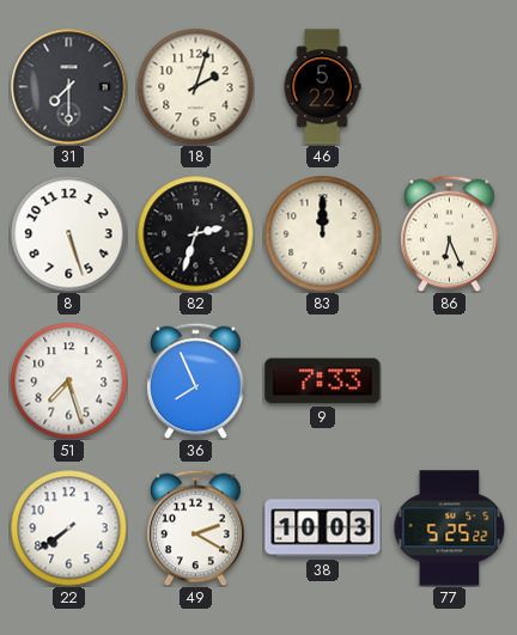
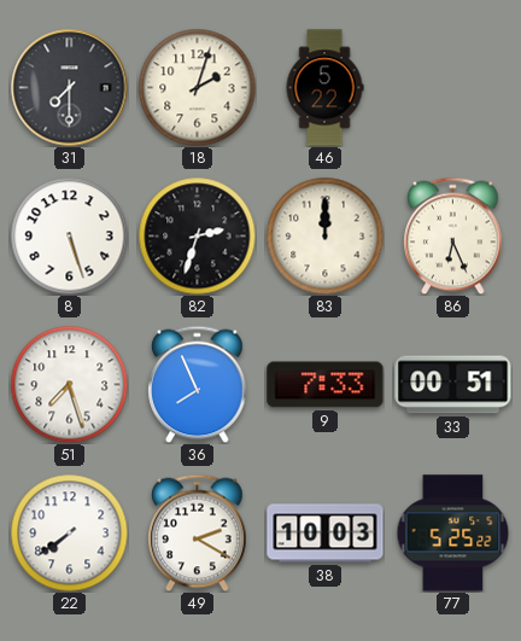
33: none -> 00:51 (453, 385)
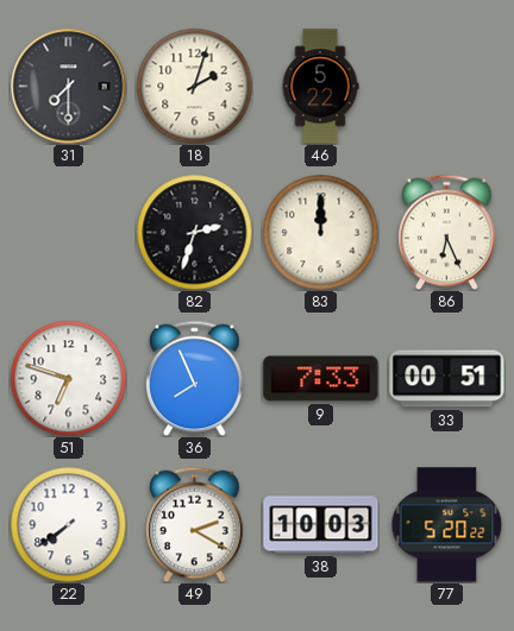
8: 5:27 -> none (69, 235)
51: 7:27 -> 6:48 (68, 378)
77: 5:25 -> 5:20 (447, 525)
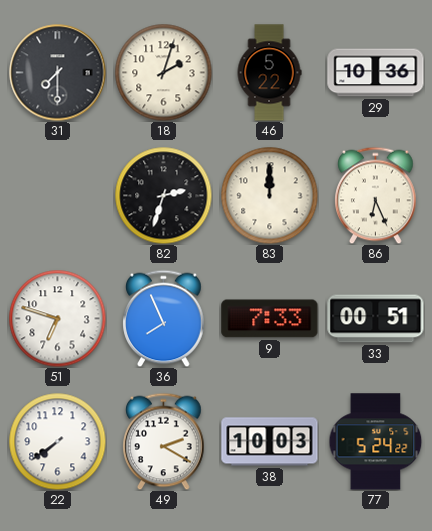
29: none -> 10:36 (376, 73)
77: 5:20 -> 5:24 (376, 442)
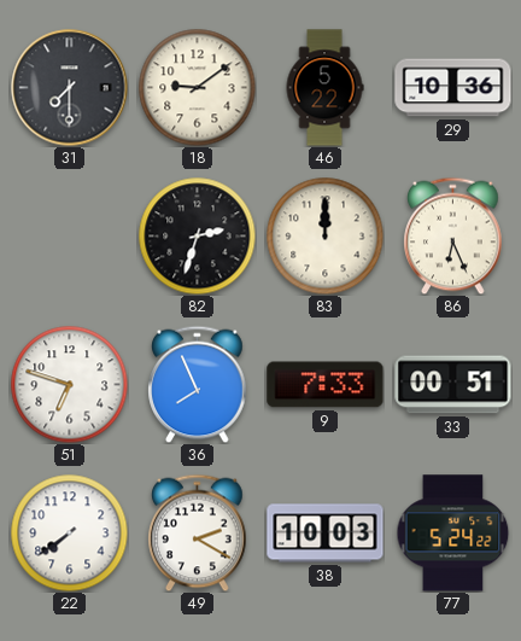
18: 2:03 -> 9:09 (197, 87)
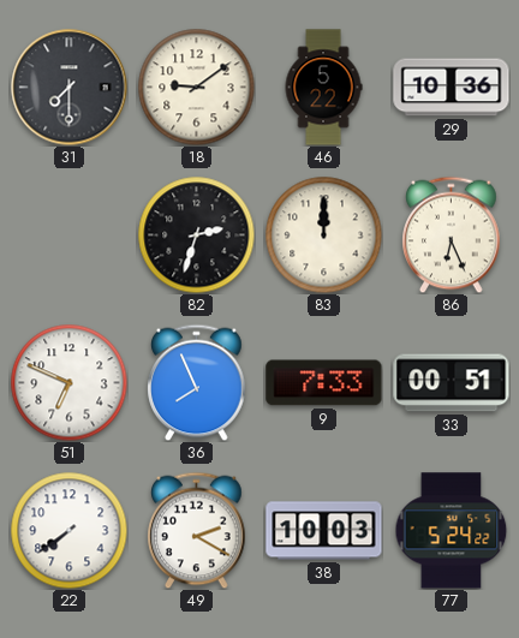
51: 6:48 -> 6:49 (68, 382)
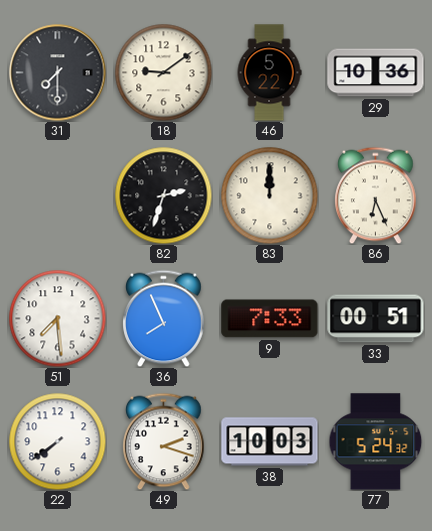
51: 6:49 -> 7:29 (57, 318)
49: 2:20 -> 2:18 (164, 441)
77: 5:24:22 -> 5:24:32 (376, 442)
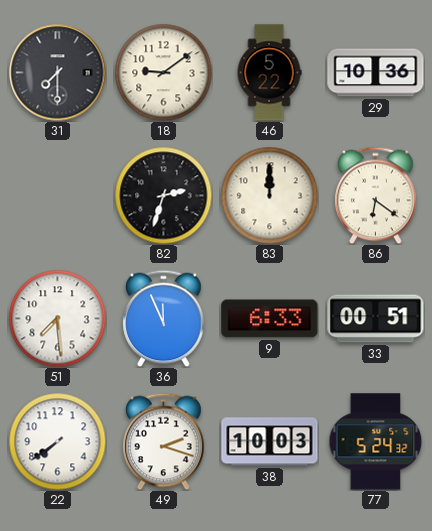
86: 6:26 -> 6:21 (376, 195)
36: 7:56 -> 11:56 (164, 318)
9: 7:33 -> 6:33 (270, 319)
